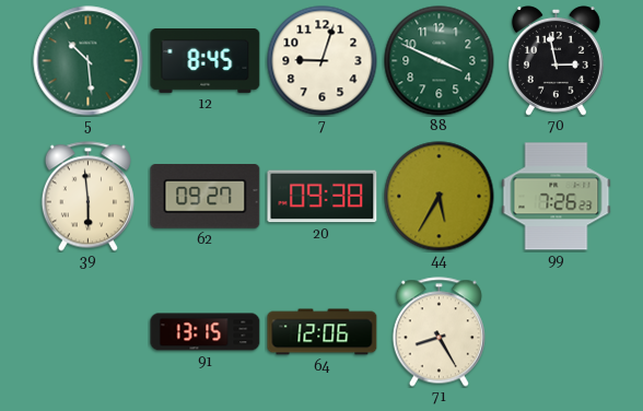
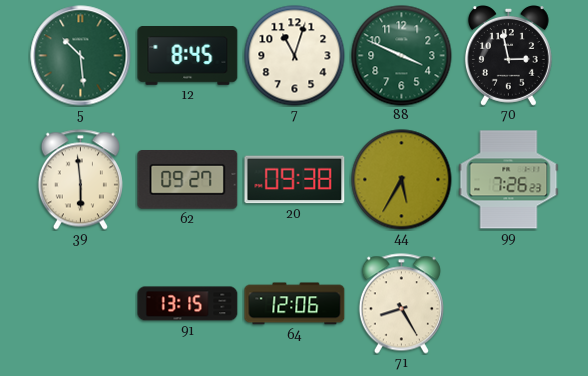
7: 9:03 -> 11:03 (295, 56)
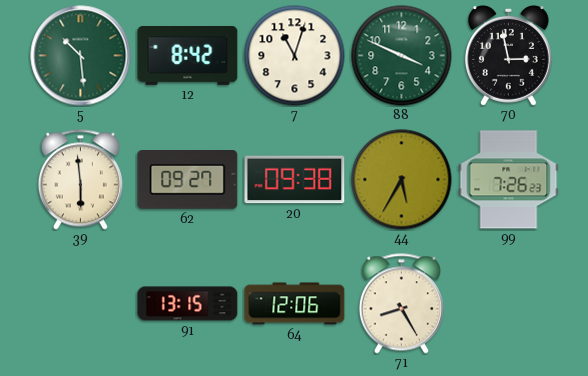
12: 8:45 -> 8:42 (188, 56)
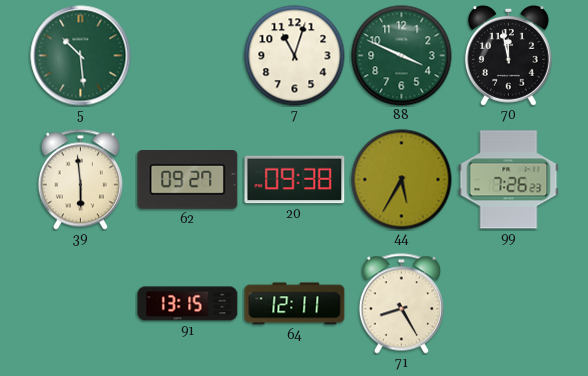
12: 8:42 -> none (188, 56)
70: 2:58 -> 11:58 (508, 56)
64: 12:06 -> 12:11 (295, 304)
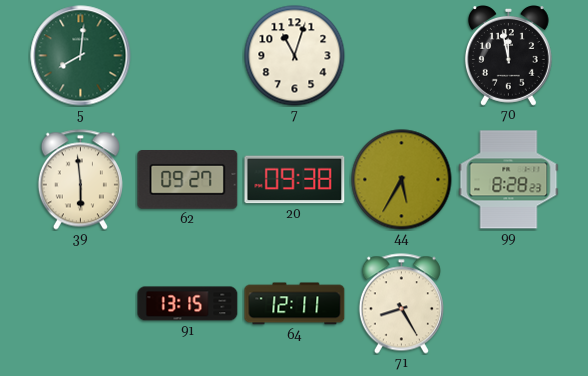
5: 10:29 -> 8:01 (81, 56)
88: 3:49 -> none (402, 56)
99: 7:26 -> 8:28 (509, 180)
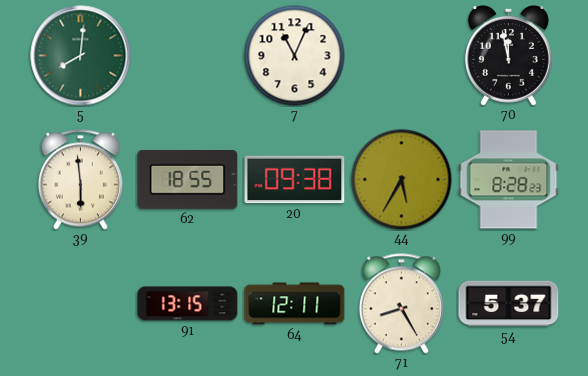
7: 11:03 -> 11:04 (295, 56)
62: 09:27 -> 18:55 (188, 180)
54: none -> 5:37 (509, 304)
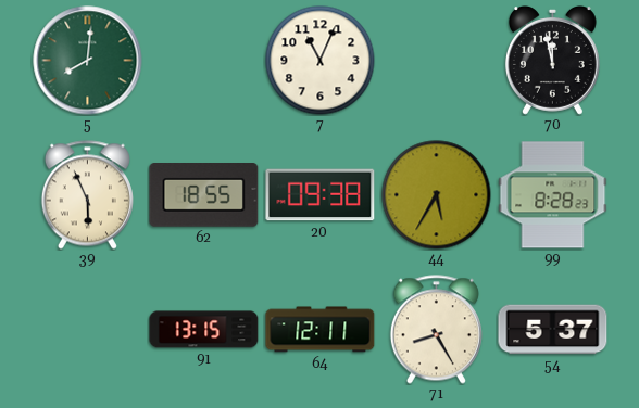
39: 5:59 -> 5:56 (87, 195)
